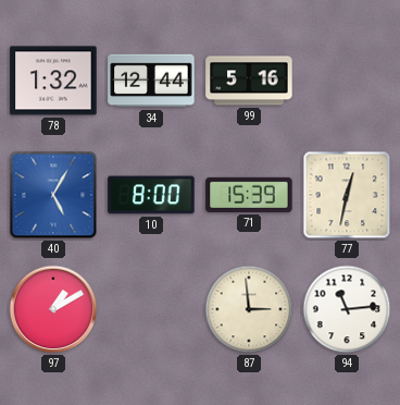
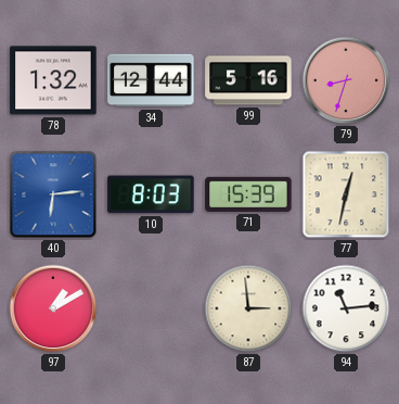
79: none -> 8:33 (346, 80)
40: 5:05 -> 6:14 (53, 194)
10: 8:00 -> 8:03 (151, 194)
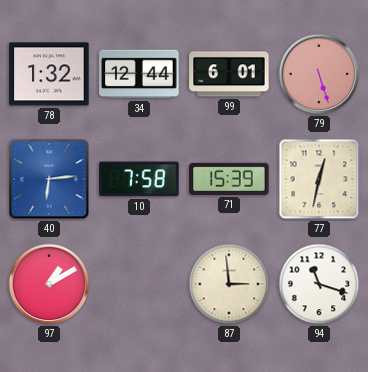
99: 5:16 -> 6:01 (229, 74)
79: 8:33 -> 5:27 (319, 74)
10: 8:03 -> 7:58 (139, 179)
94: 11:14 -> 11:18 (319, 284)
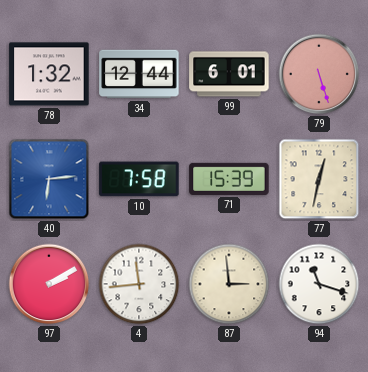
97: 1:10 -> 2:10 (49, 284)
4: none -> 11:44 (139, 284)
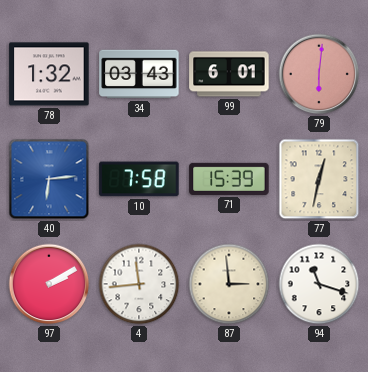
34: 12:44 -> 03:43 (139, 74)
79: 5:27 -> 6:01 (319, 74)
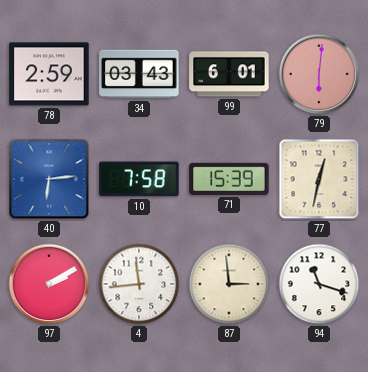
78: 1:32 -> 2:59 (49, 74)
